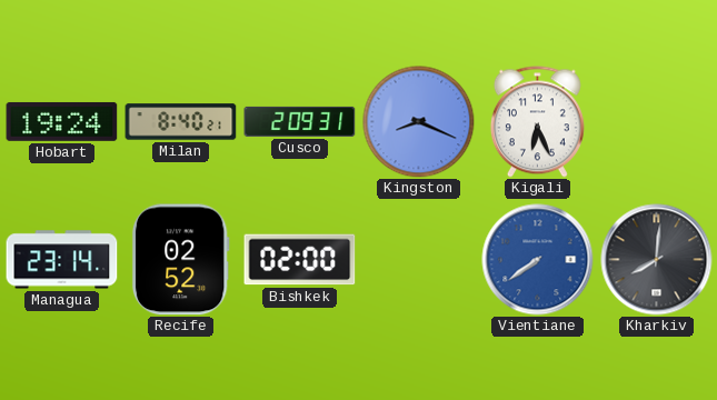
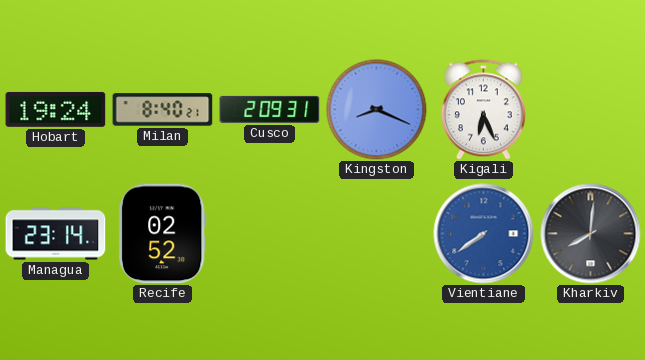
Bishkek: 02:00 -> none (300, 260)
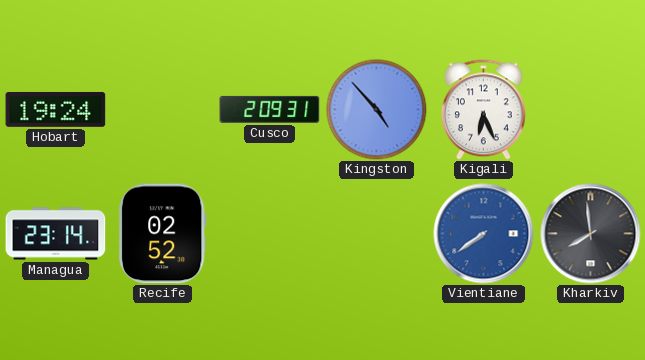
Milan: 8:40 -> none (163, 110)
Kingston: 8:19 -> 4:53 (377, 110)
Kharkiv: 8:01 -> 7:59 (591, 234)
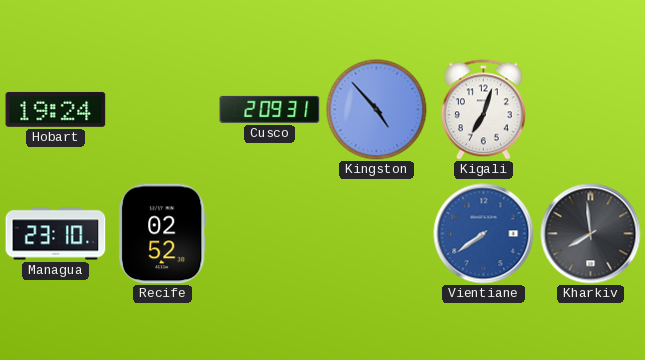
Kigali: 6:26 -> 7:03 (483, 110)
Managua: 23:14 -> 23:10 (56, 234)
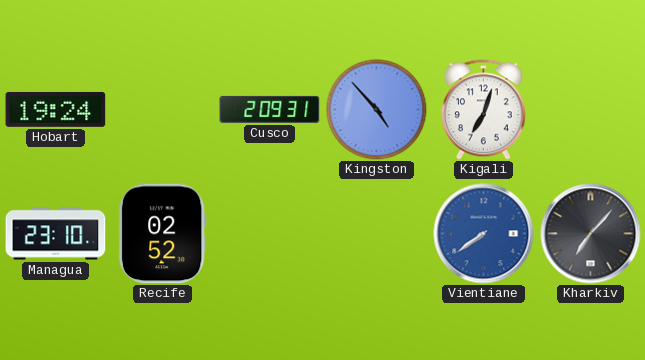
Kharkiv: 7:59 -> 7:07 (591, 234)
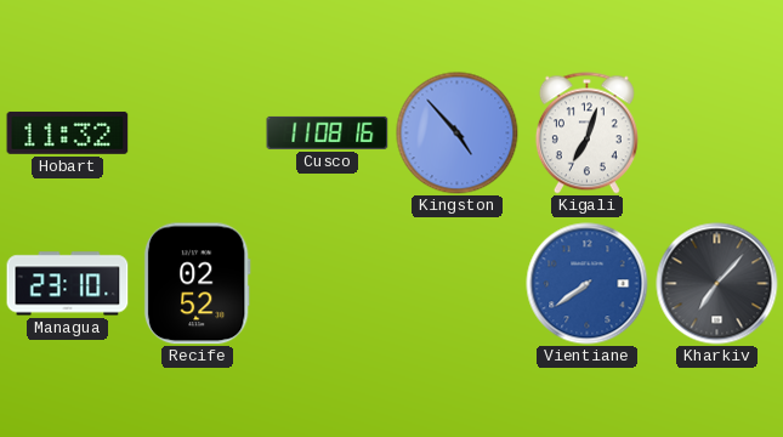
Hobart: 19:24 -> 11:32 (68, 132)
Cusco: 2:09 -> 11:08 (328, 132)
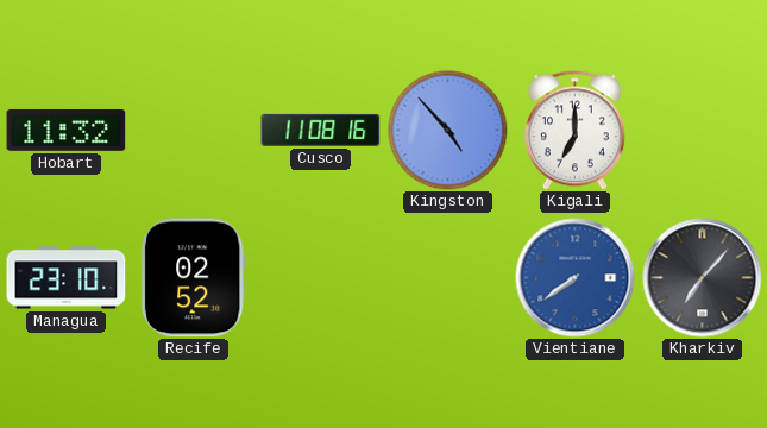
Kigali: 7:03 -> 7:00 (574, 131)
